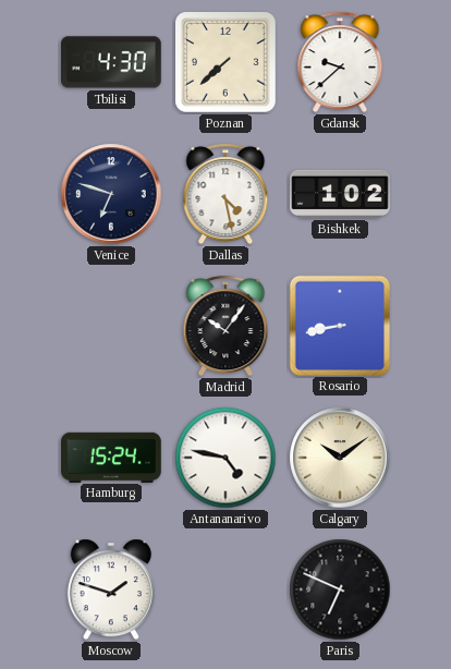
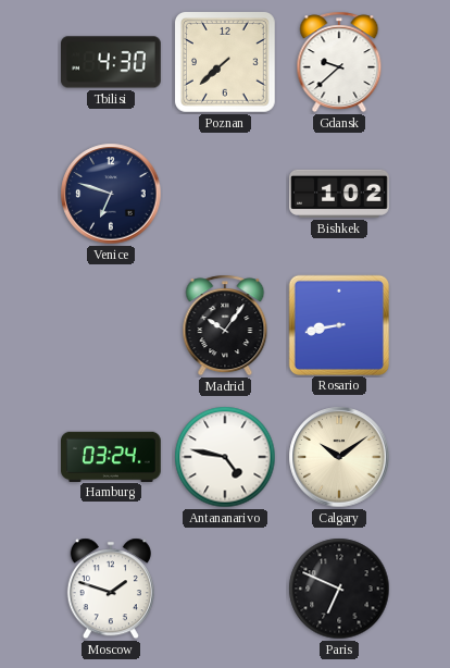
Dallas: 4:28 -> none (225, 194)
Hamburg: 15:24 -> 03:24 (112, 456)
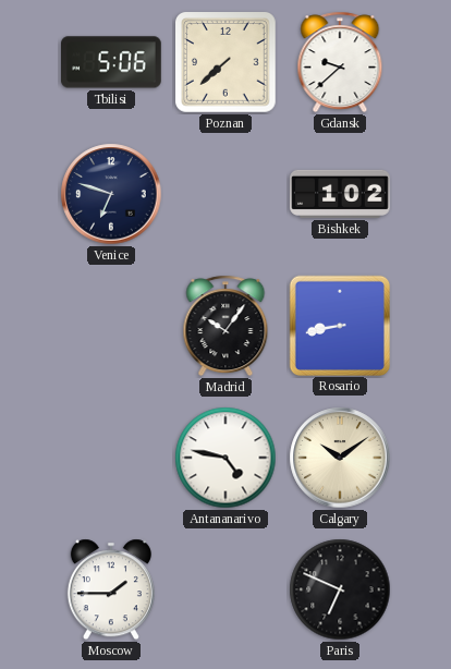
Tbilisi: 4:30 -> 5:06 (112, 62)
Hamburg: 03:24 -> none (112, 456)
Moscow: 1:48 -> 1:45 (111, 589)
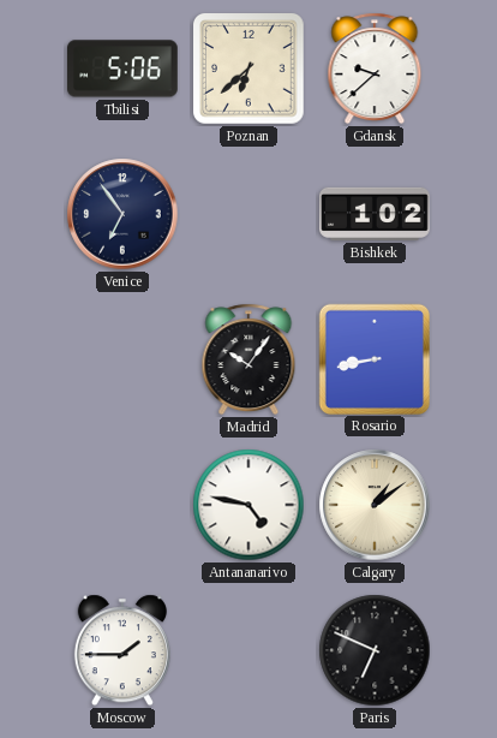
Poznan: 7:38 -> 6:38 (248, 69)
Venice: 6:48 -> 6:54 (122, 214)
Calgary: 10:09 -> 1:09 (375, 505)
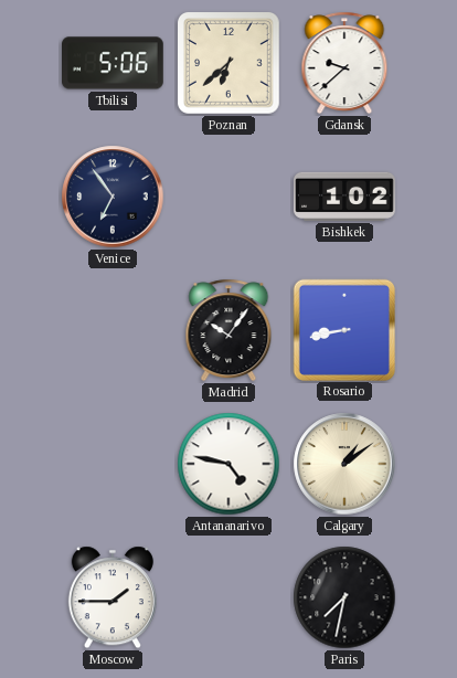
Paris: 6:49 -> 7:32 (344, 597)
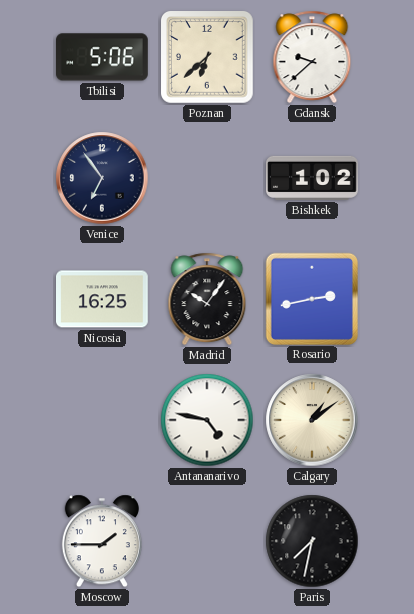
Nicosia: none -> 16:25 (103, 299)
Rosario: 8:43 -> 2:43 (311, 298)
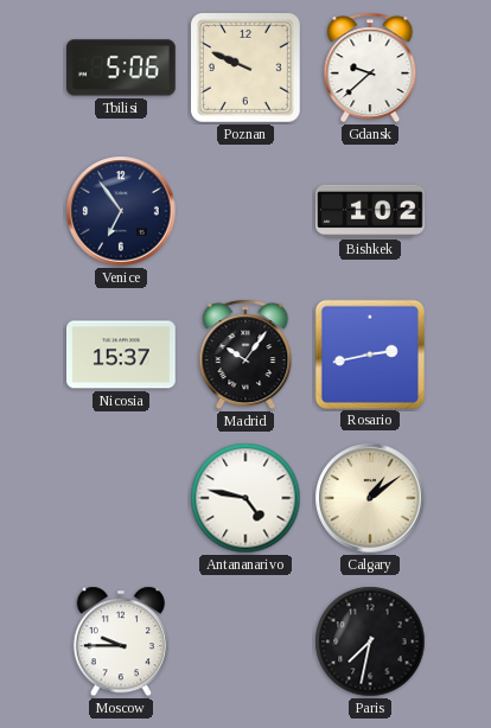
Poznan: 6:38 -> 9:49 (245, 68)
Nicosia: 16:25 -> 15:37 (122, 355)
Moscow: 1:45 -> 9:45 (121, 641)
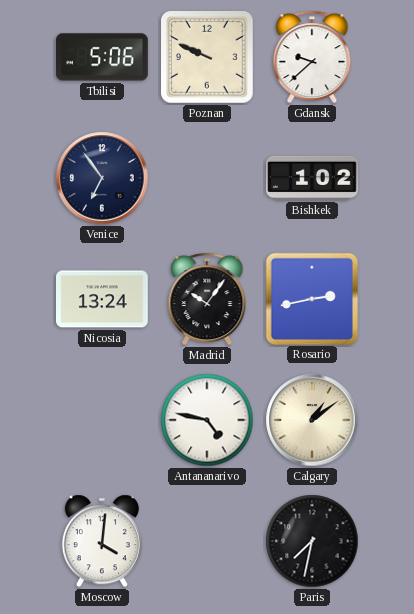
Nicosia: 15:37 -> 13:24 (103, 299)
Moscow: 9:45 -> 4:01 (102, 541)
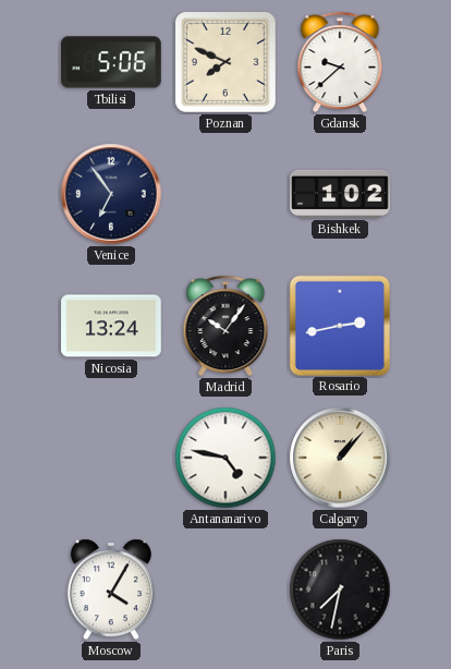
Poznan: 9:49 -> 7:49 (225, 62)
Calgary: 1:09 -> 1:07 (340, 458)
Moscow: 4:01 -> 4:05 (111, 589)
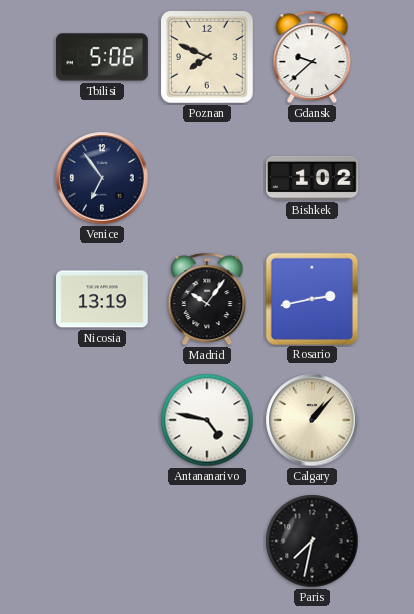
Nicosia: 13:24 -> 13:19 (103, 299)
Moscow: 4:05 -> none (111, 589)
